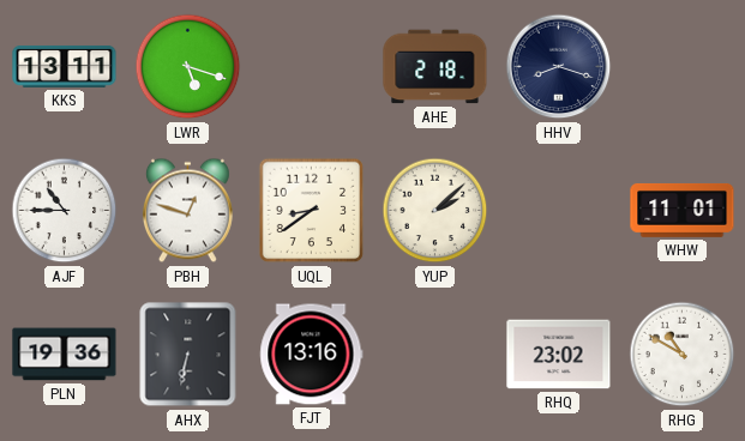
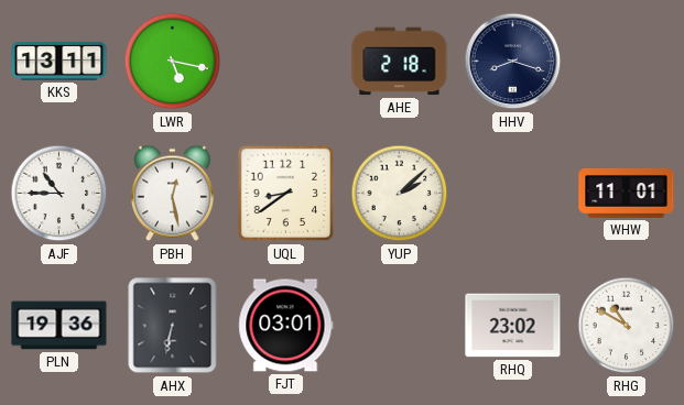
LWR: 5:18 -> 5:17 (173, 62)
PBH: 12:48 -> 12:28 (172, 194)
FJT: 13:16 -> 03:01 (286, 326)
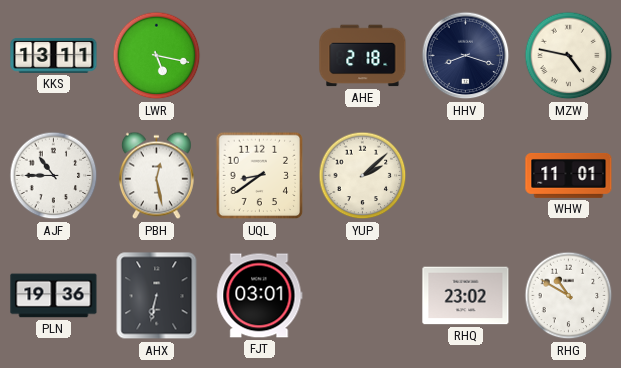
MZW: none -> 4:47 (569, 56)
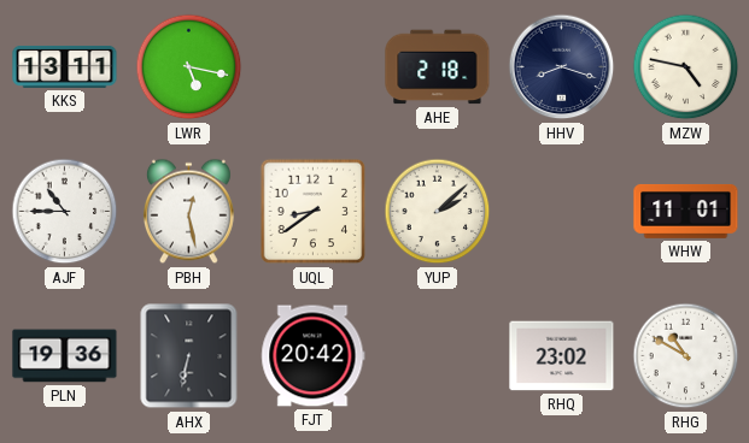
FJT: 03:01 -> 20:42 (314, 356)
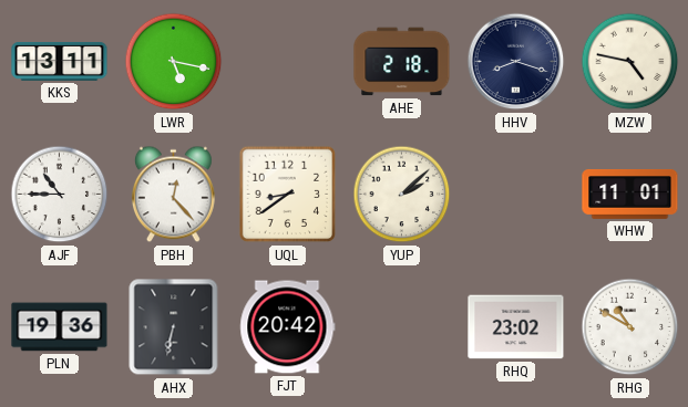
PBH: 12:28 -> 12:23 (173, 195)
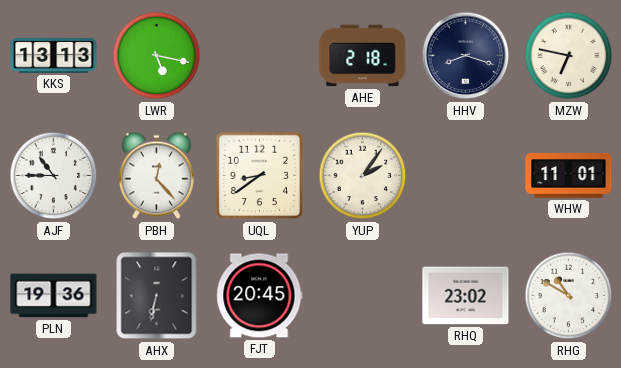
KKS: 13:11 -> 13:13 (54, 55)
MZW: 4:47 -> 6:47 (569, 56)
YUP: 2:08 -> 2:06 (363, 176)
FJT: 20:42 -> 20:45 (260, 296)
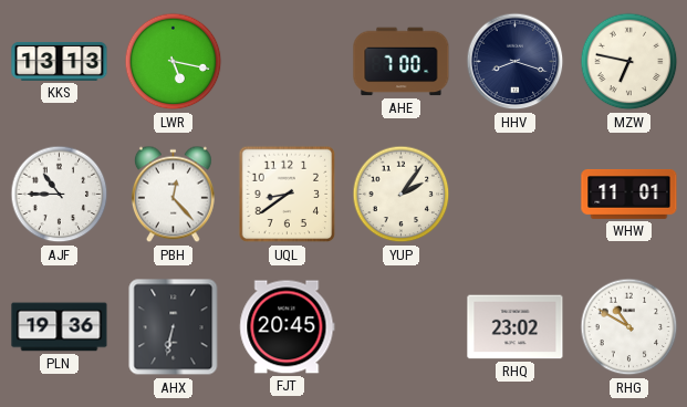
AHE: 2:18 -> 7:00 (402, 62)
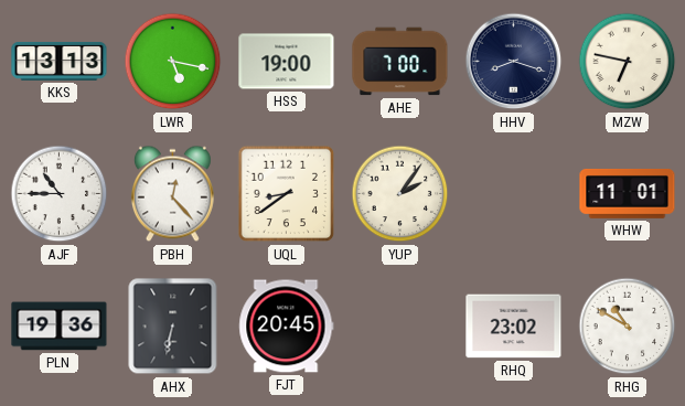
HSS: none -> 19:00 (287, 62)
